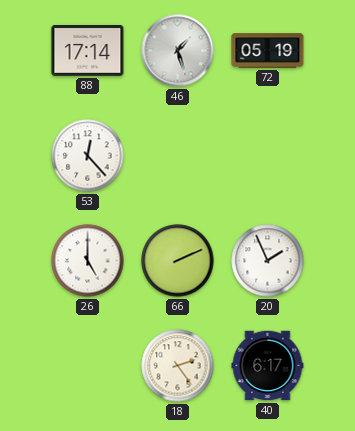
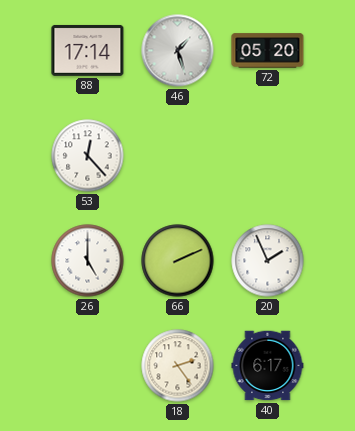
72: 05:19 -> 05:20 (268, 51)
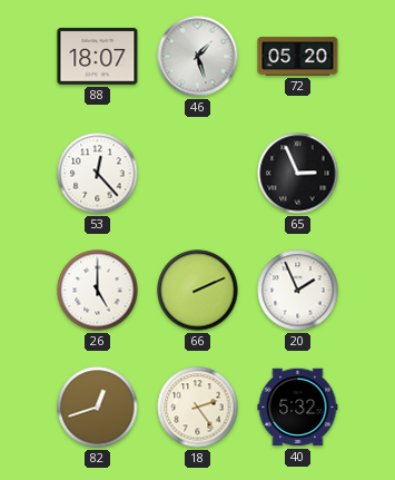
88: 17:14 -> 18:07 (98, 56)
65: none -> 2:56 (298, 174)
82: none -> 12:42 (98, 408)
40: 6:17 -> 5:32 (298, 408)
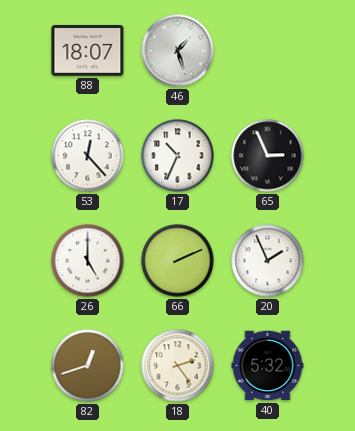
72: 05:20 -> none (298, 57)
17: none -> 10:34 (178, 156)
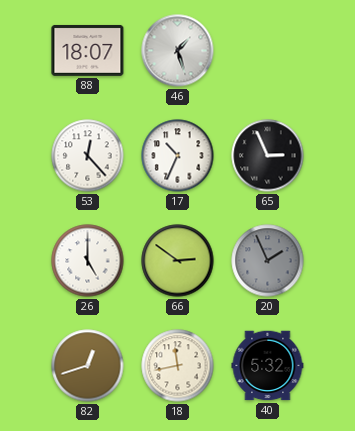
66: 2:11 -> 2:51 (178, 261)
20 dial: white -> grey (268, 261)
18: 2:24 -> 11:43 (178, 366)
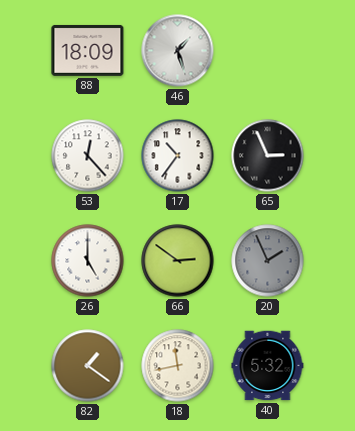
88: 18:07 -> 18:09 (88, 50)
17: 10:34 -> 10:36 (178, 156)
82: 12:42 -> 1:21 (88, 366)
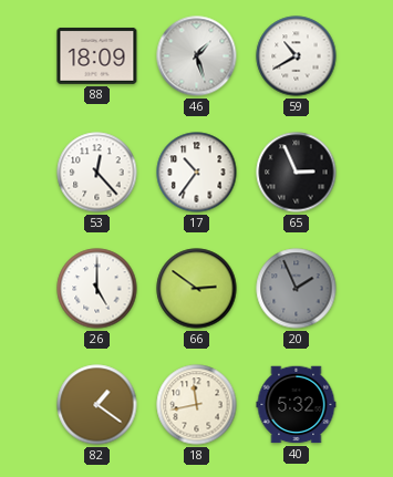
59: none -> 10:40 (297, 56)
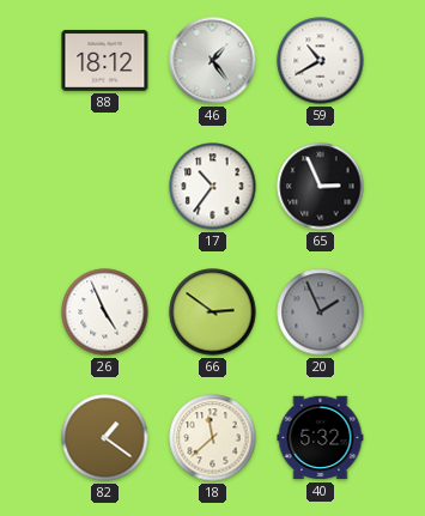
88: 18:09 -> 18:12 (105, 60)
46: 1:27 -> 1:24 (213, 61)
53: 12:23 -> none (97, 173)
26: 5:00 -> 4:56 (105, 312)
18: 11:43 -> 11:38 (213, 438)
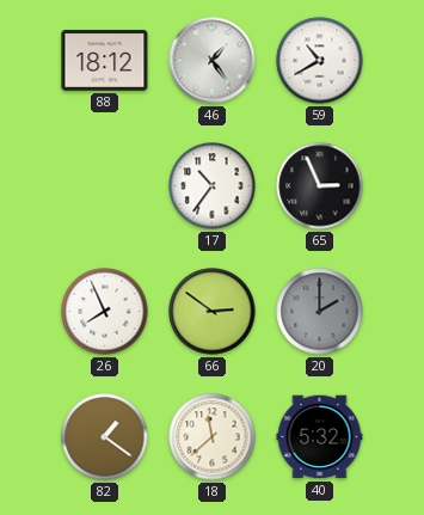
26: 4:56 -> 7:56 (105, 312)
20: 1:56 -> 2:00 (320, 312)
